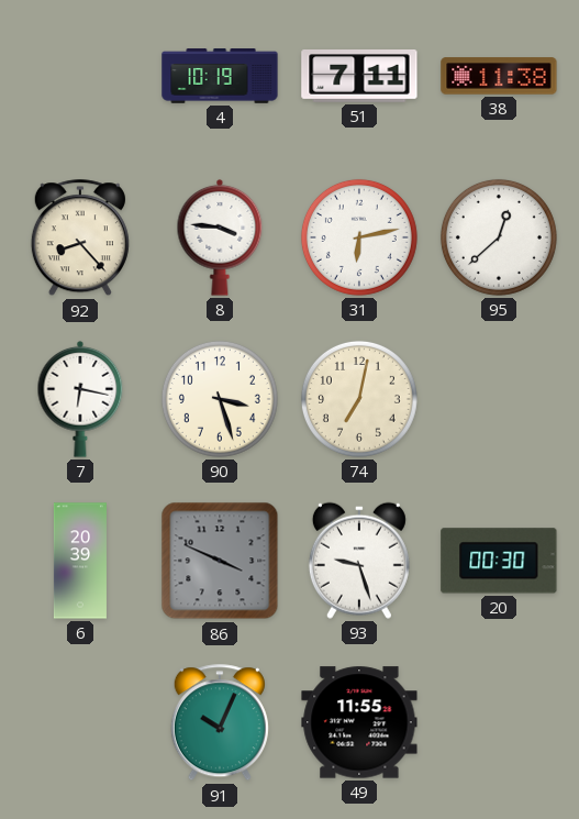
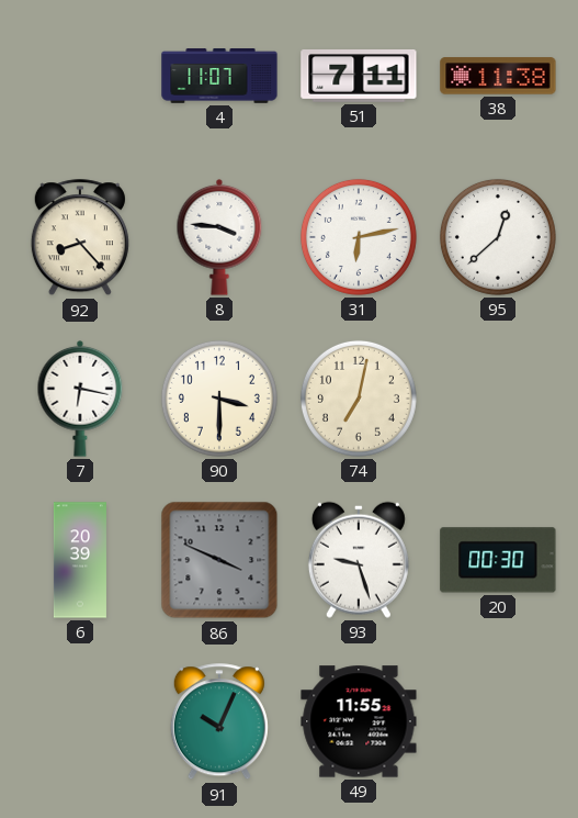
4: 10:19 -> 11:07 (219, 76)
90: 3:27 -> 3:30 (219, 399)
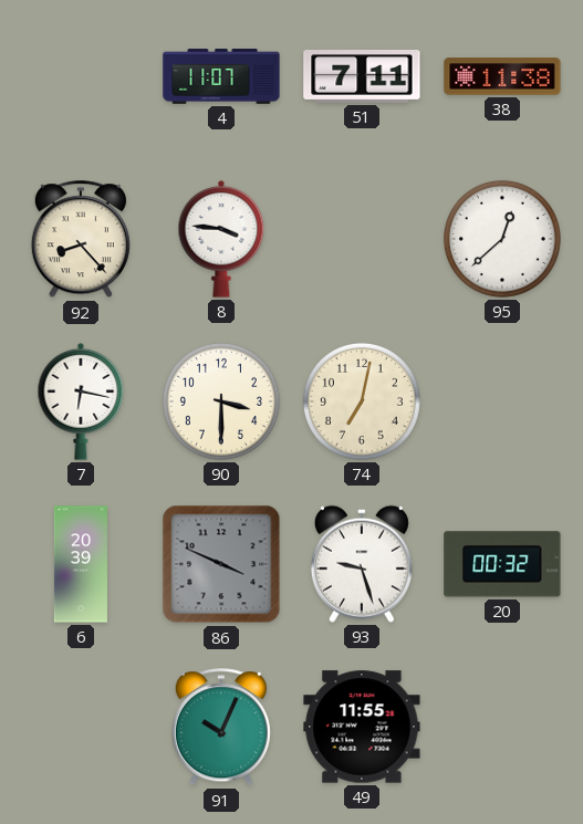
31: 6:13 -> none (359, 237)
20: 00:30 -> 00:32 (502, 564)
